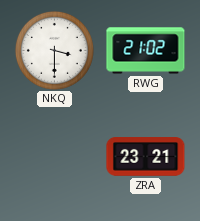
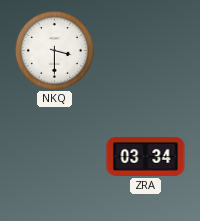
RWG: 21:02 -> none (146, 51)
ZRA: 23:21 -> 03:34 (146, 157)
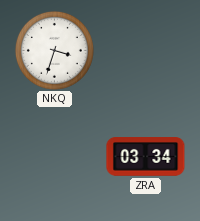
NKQ: 3:30 -> 3:33 (54, 50)
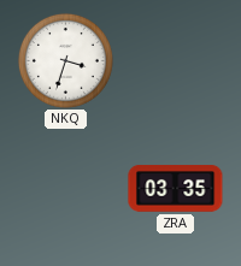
ZRA: 03:34 -> 03:35 (176, 189)
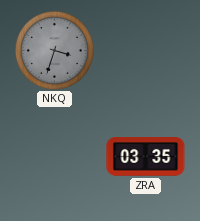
NKQ dial: white -> grey (54, 50)
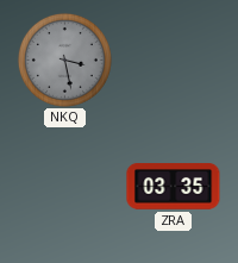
NKQ: 3:33 -> 3:28 (64, 60)
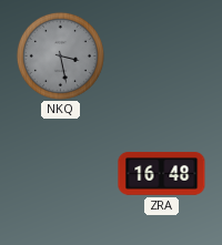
ZRA: 03:35 -> 16:48 (162, 174)
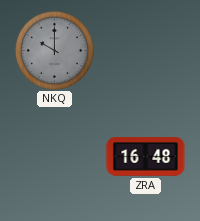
NKQ: 3:28 -> 10:00 (54, 50)
